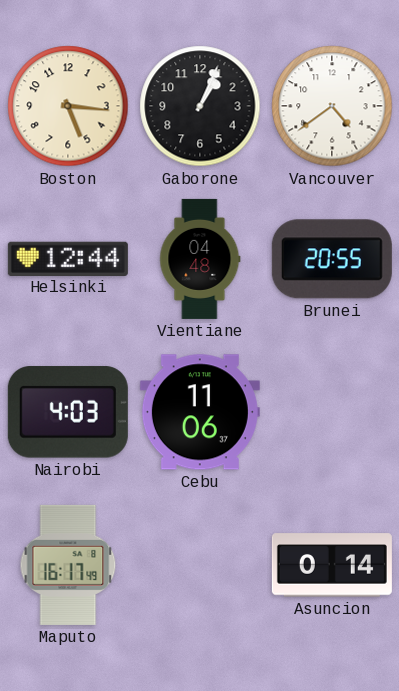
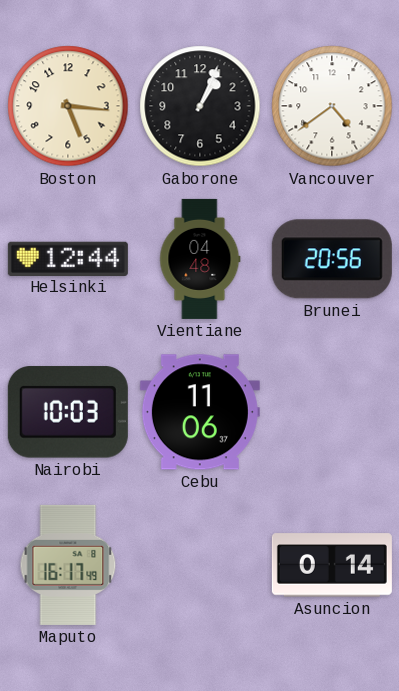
Brunei: 20:55 -> 20:56 (332, 259)
Nairobi: 4:03 -> 10:03 (68, 412)
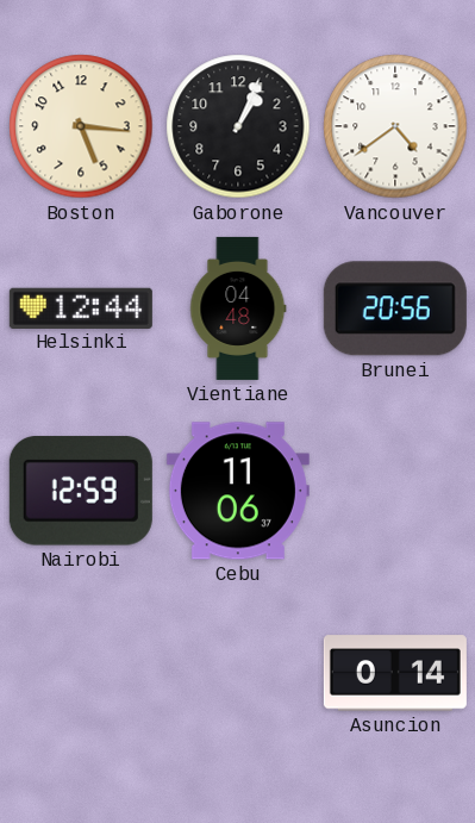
Nairobi: 10:03 -> 12:59 (81, 491)
Maputo: 16:17 -> none (68, 565)
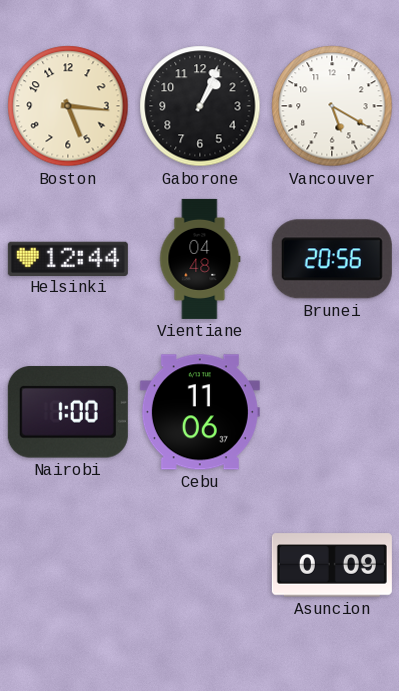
Vancouver: 4:39 -> 5:20 (332, 106)
Nairobi: 12:59 -> 1:00 (68, 412)
Asuncion: 0:14 -> 0:09 (332, 565)
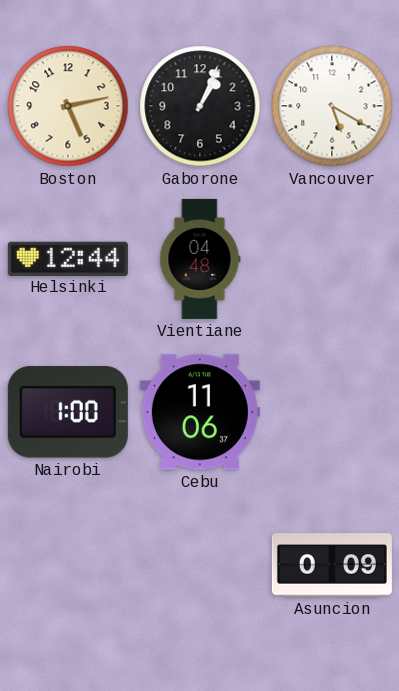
Boston: 5:16 -> 5:13 (68, 106)
Brunei: 20:56 -> none (332, 259)
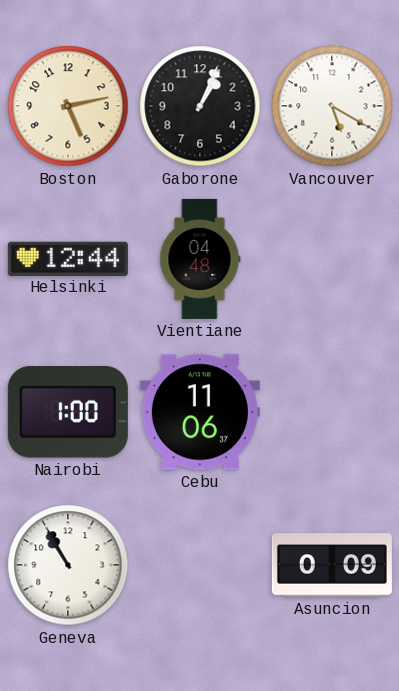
Geneva: none -> 10:55 (68, 565)
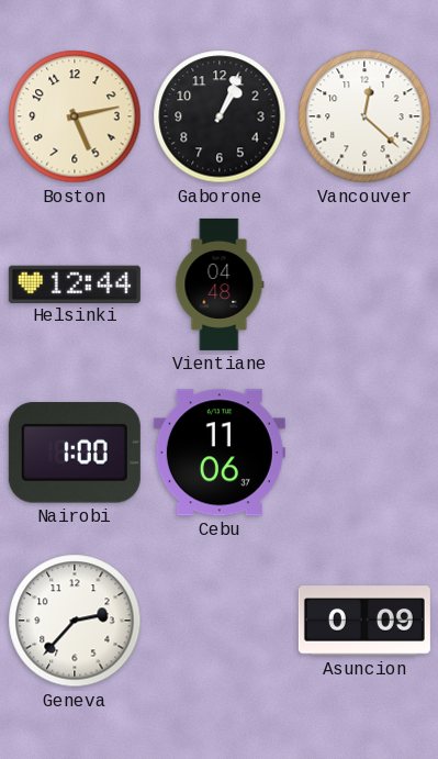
Vancouver: 5:20 -> 12:22 (364, 116)
Geneva: 10:55 -> 2:37 (75, 621)
